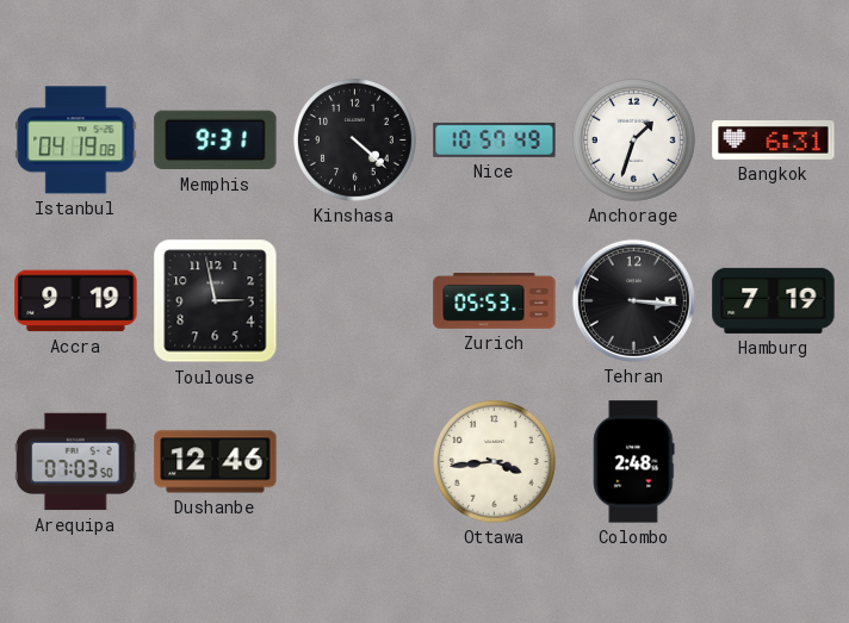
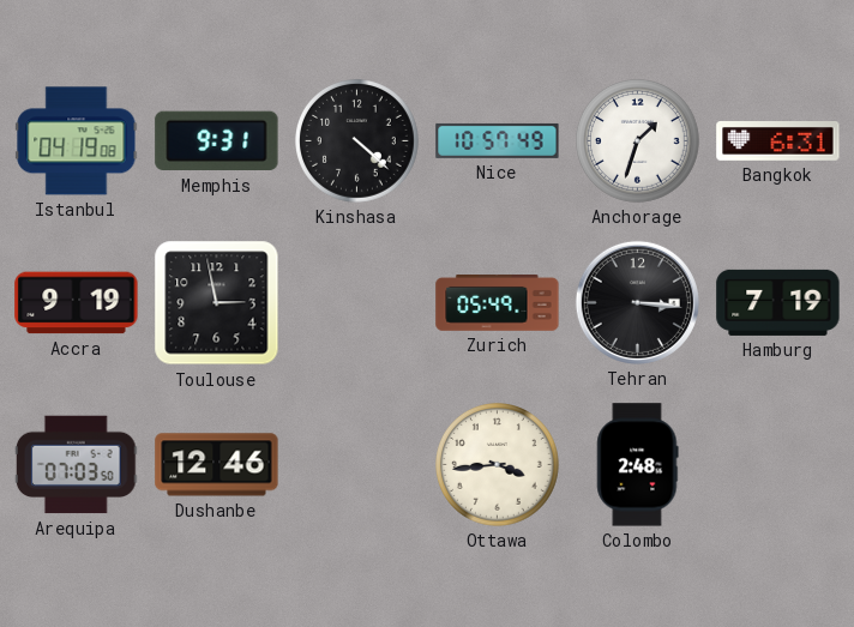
Zurich: 05:53 -> 05:49 (498, 303)
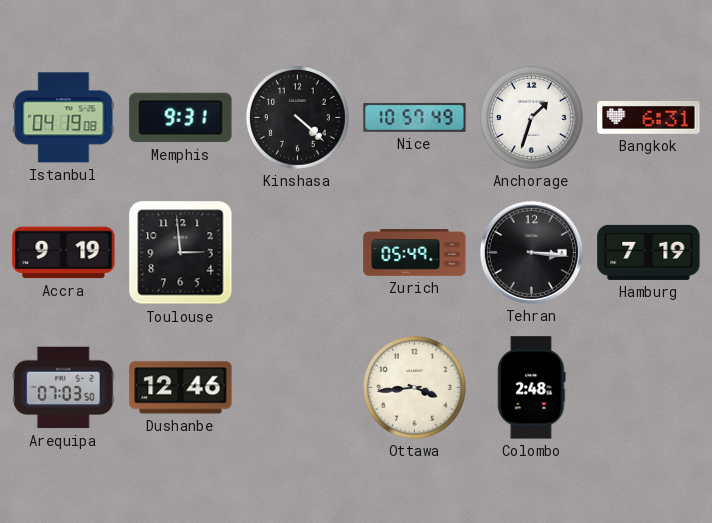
Toulouse: 2:58 -> 2:59 (181, 253)
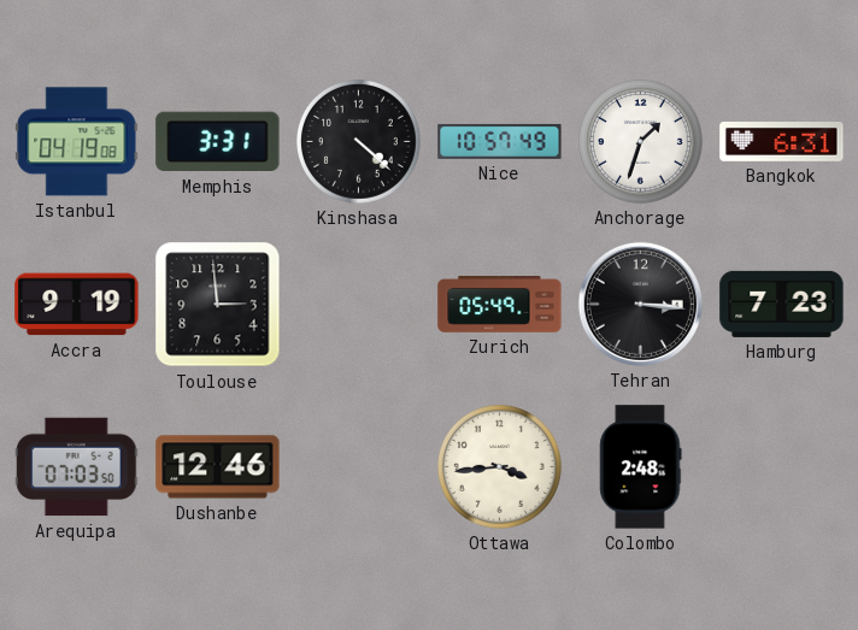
Memphis: 9:31 -> 3:31 (218, 142)
Hamburg: 7:19 -> 7:23 (782, 304)
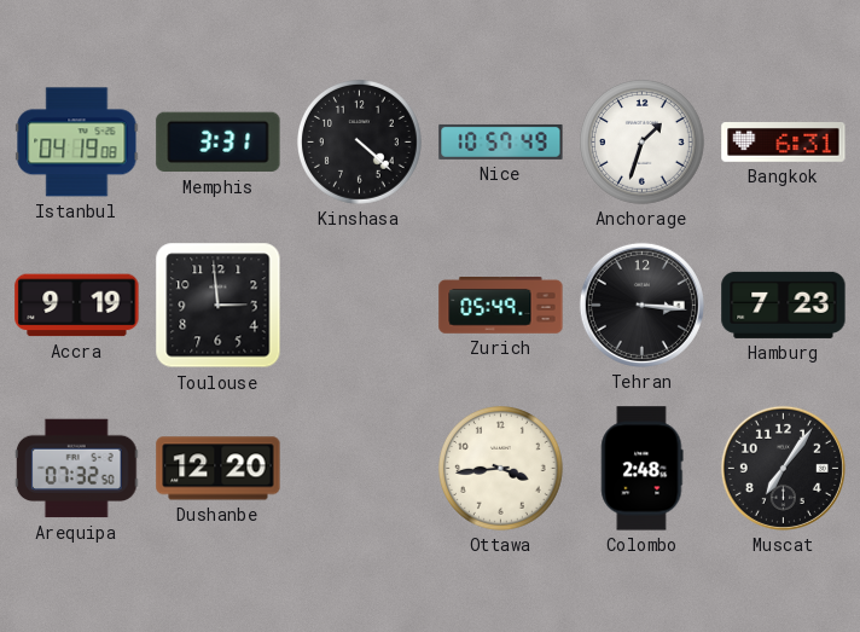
Arequipa: 07:03 -> 07:32 (76, 469)
Dushanbe: 12:46 -> 12:20 (219, 469)
Muscat: none -> 7:06 (783, 468)
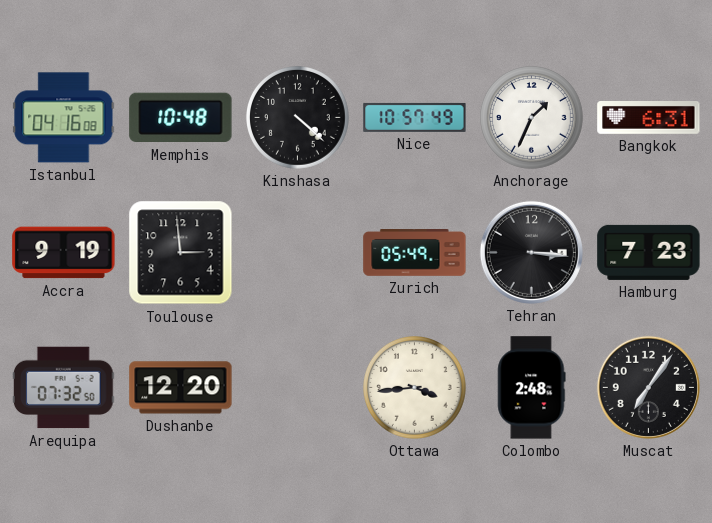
Istanbul: 04:19 -> 04:16 (64, 118)
Memphis: 3:31 -> 10:48 (181, 118)
Anchorage: 1:33 -> 1:34 (532, 118)
